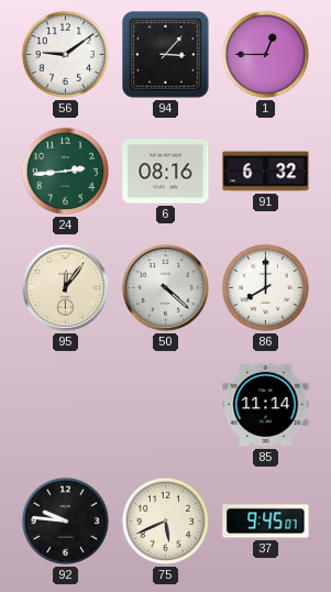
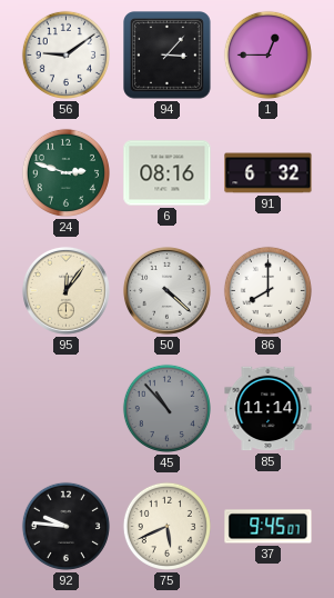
24: 2:44 -> 2:48 (65, 172)
45: none -> 10:53 (166, 408)
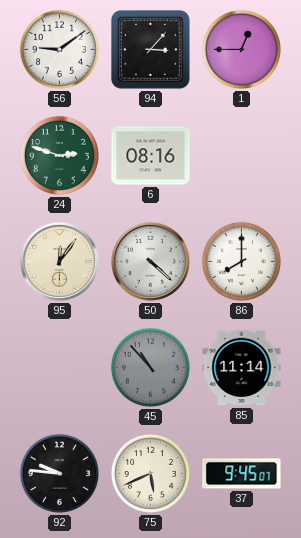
91: 6:32 -> none (269, 173)
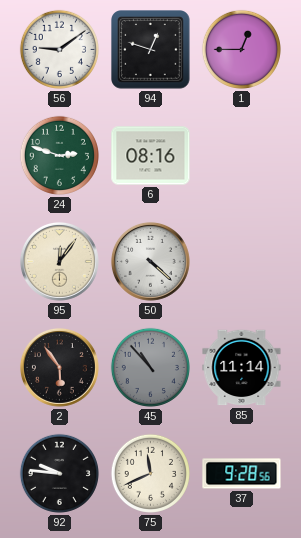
94: 3:07 -> 12:48 (151, 50)
86: 8:00 -> none (241, 261)
2: none -> 5:54 (59, 367)
75: 5:41 -> 11:41 (150, 473)
37: 9:45 -> 9:28 (242, 474)
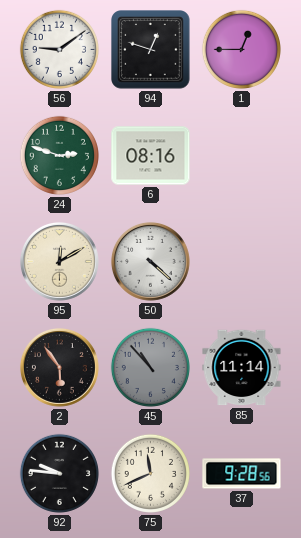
95: 12:06 -> 12:10 (59, 261)
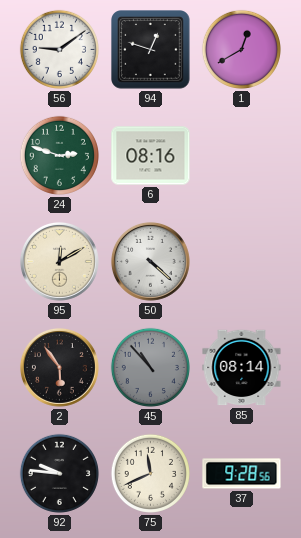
1: 12:45 -> 12:40 (241, 49)
85: 11:14 -> 08:14 (242, 368)
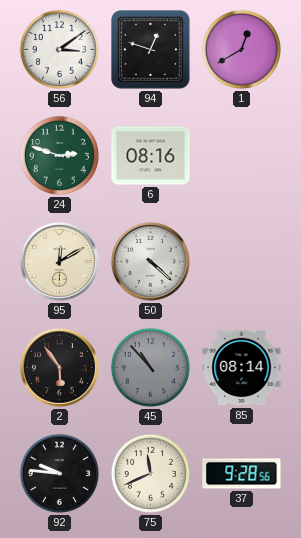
56: 9:09 -> 3:09 (59, 49)
